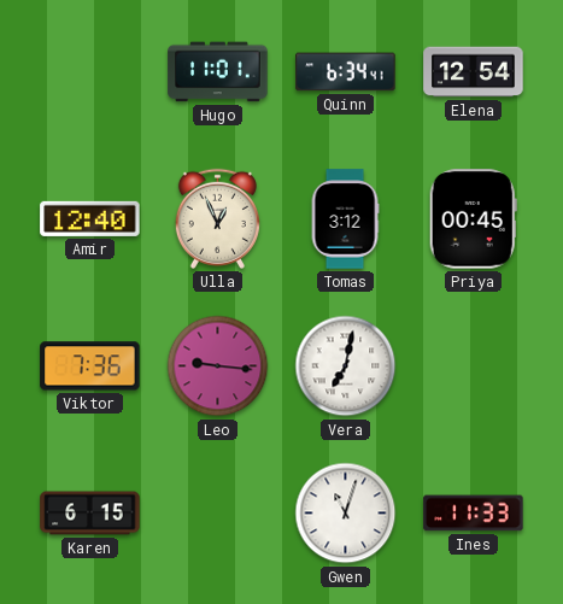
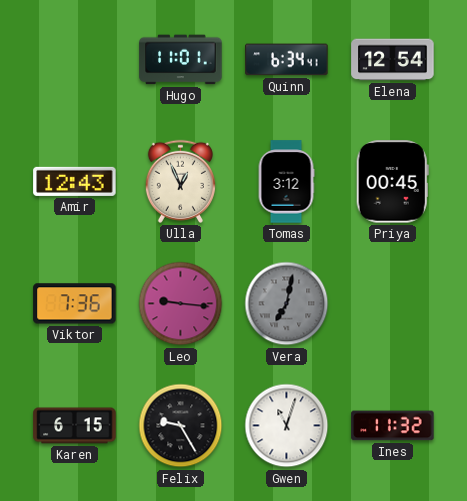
Amir: 12:40 -> 12:43 (75, 181)
Vera dial: white -> grey (287, 304)
Felix: none -> 9:25 (181, 426)
Ines: 11:33 -> 11:32 (393, 426)
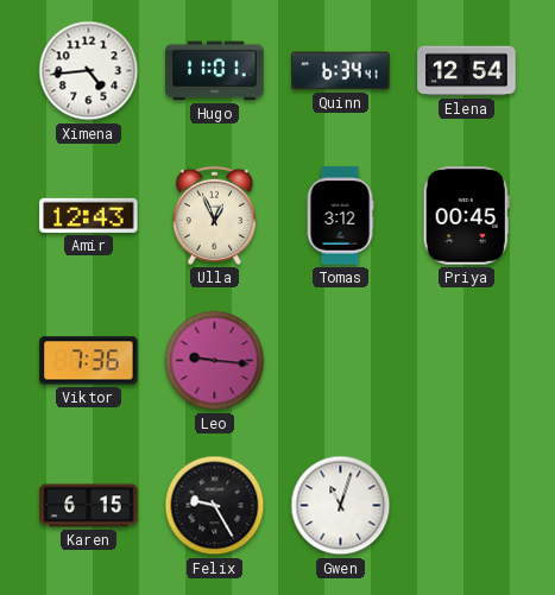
Ximena: none -> 4:44 (89, 71)
Vera: 7:02 -> none (287, 304)
Ines: 11:32 -> none (393, 426)
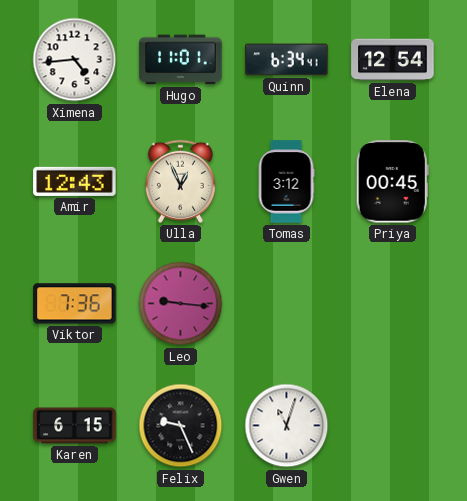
Felix: 9:25 -> 9:26 (181, 426)
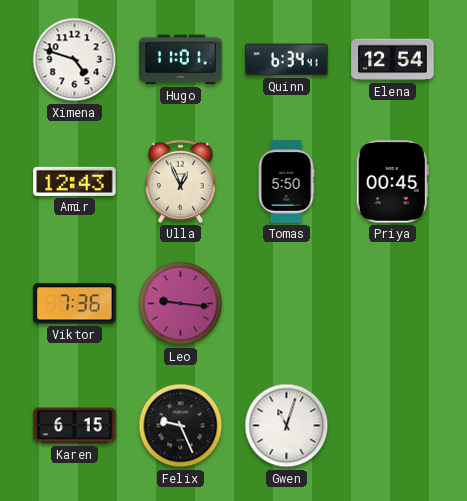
Ximena: 4:44 -> 4:48 (75, 60)
Tomas: 3:12 -> 5:50 (286, 182)
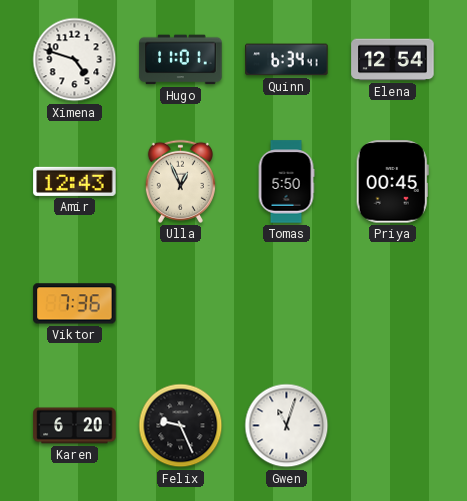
Leo: 9:16 -> none (181, 304)
Karen: 6:15 -> 6:20 (75, 426)
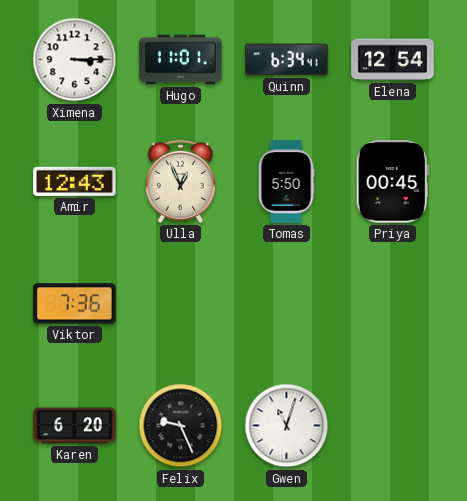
Ximena: 4:48 -> 3:15 (75, 60)
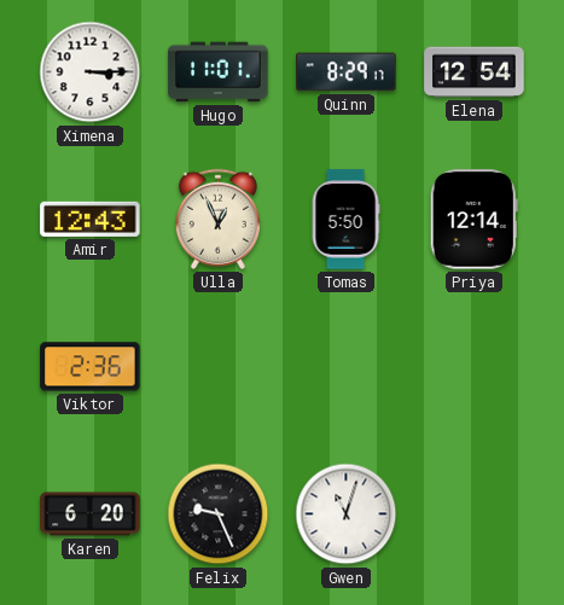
Quinn: 6:34 -> 8:29 (347, 72)
Priya: 00:45 -> 12:14 (473, 220)
Viktor: 7:36 -> 2:36 (91, 367)
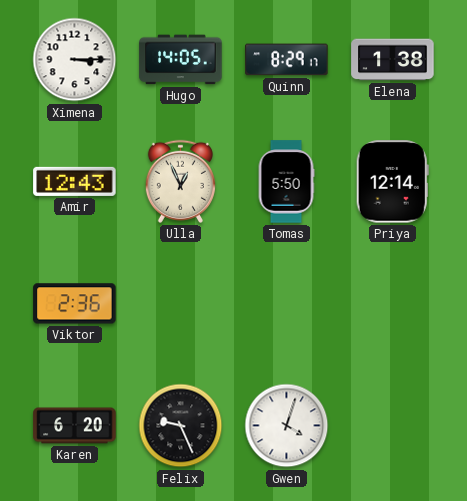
Hugo: 11:01 -> 14:05 (181, 60)
Elena: 12:54 -> 1:38 (393, 60)
Gwen: 11:03 -> 4:03 (287, 426)
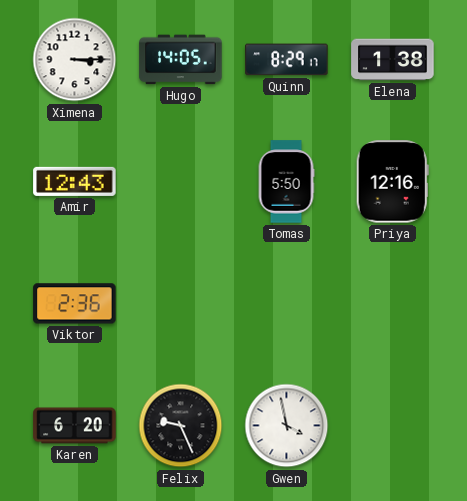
Ulla: 12:56 -> none (180, 181)
Priya: 12:14 -> 12:16 (392, 182)
Gwen: 4:03 -> 3:58 (287, 426)
